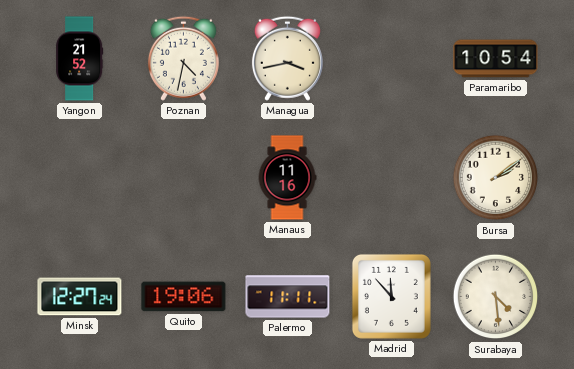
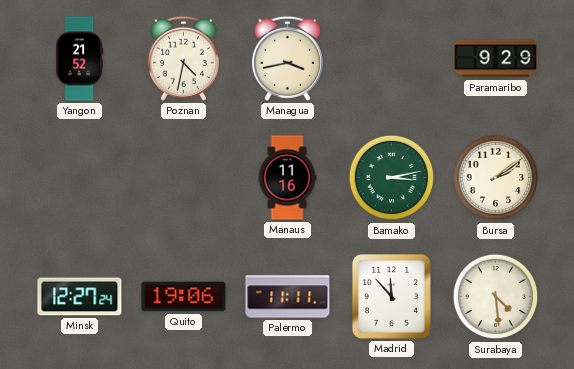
Paramaribo: 10:54 -> 9:29 (496, 59)
Bamako: none -> 3:13 (392, 178)
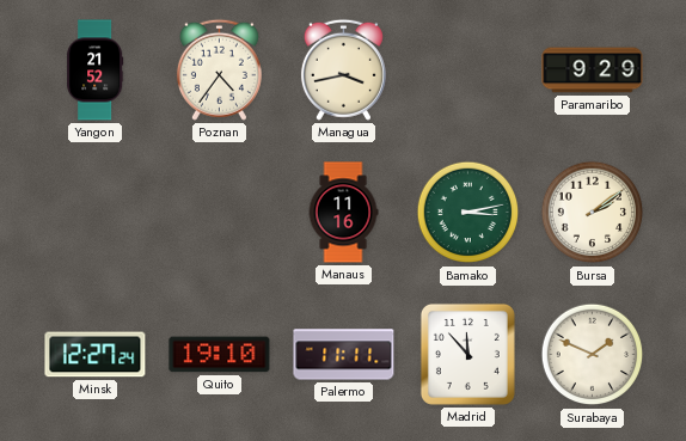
Poznan: 4:32 -> 4:36 (219, 69)
Quito: 19:06 -> 19:10 (220, 355)
Surabaya: 4:29 -> 1:49 (593, 355)
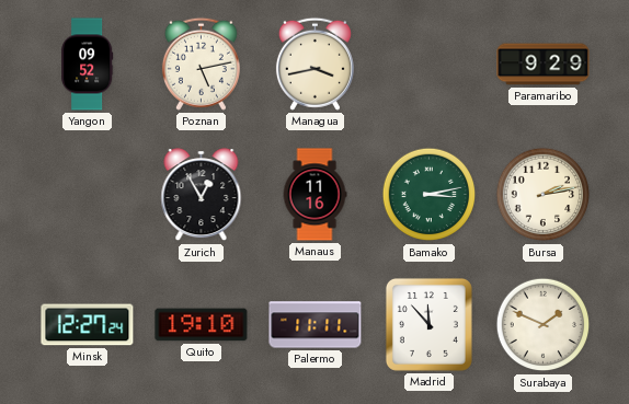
Yangon: 21:52 -> 09:52 (88, 65)
Poznan: 4:36 -> 5:13 (201, 64)
Zurich: none -> 12:55 (202, 195)
Bursa: 2:09 -> 2:13 (544, 195)
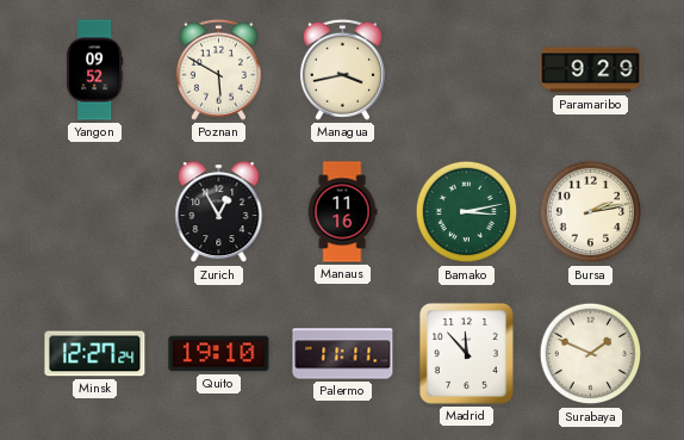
Poznan: 5:13 -> 5:50 (218, 69)
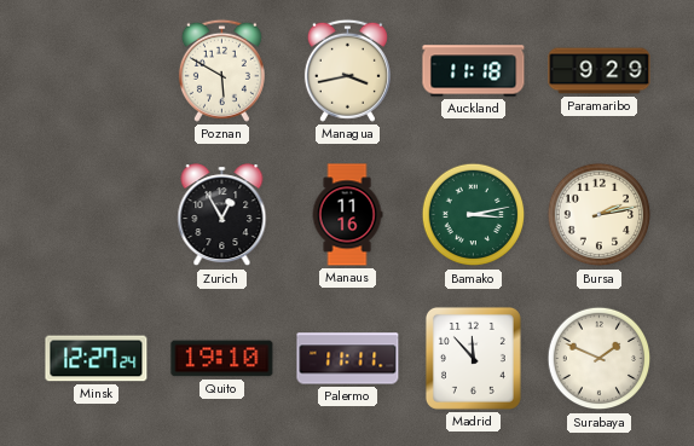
Yangon: 09:52 -> none (95, 70)
Auckland: none -> 11:18 (474, 71)
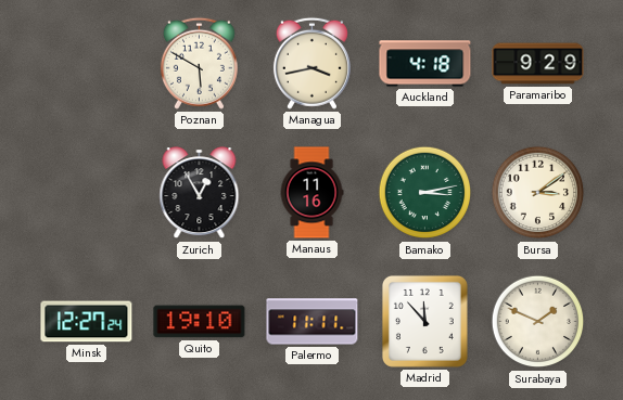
Auckland: 11:18 -> 4:18 (425, 64)
Bursa: 2:13 -> 3:09 (538, 193)
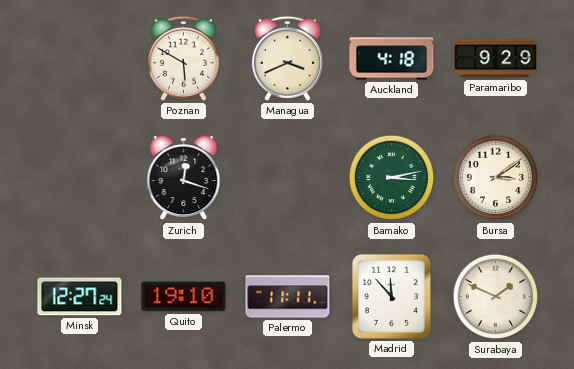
Managua: 3:43 -> 3:41 (287, 58)
Zurich: 12:55 -> 12:18 (184, 178)
Manaus: 11:16 -> none (311, 193)
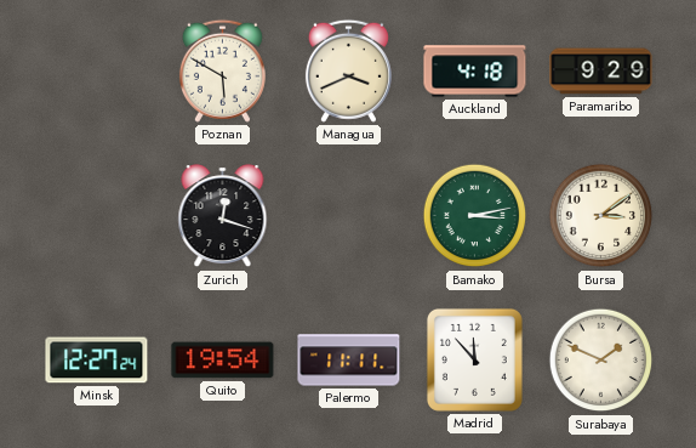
Quito: 19:10 -> 19:54 (223, 361)
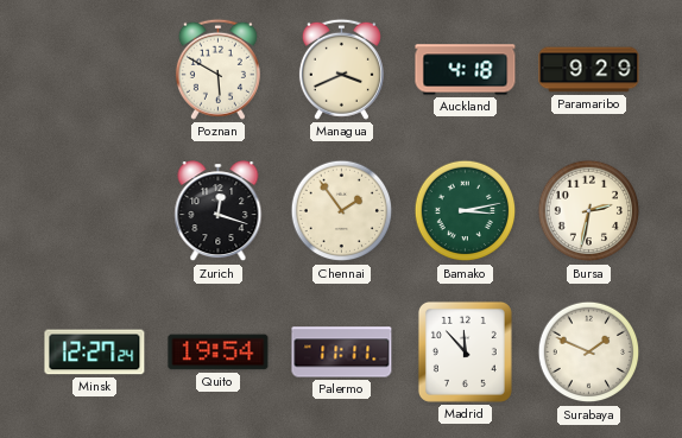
Chennai: none -> 1:54 (342, 211)
Bursa: 3:09 -> 2:32 (589, 211)
